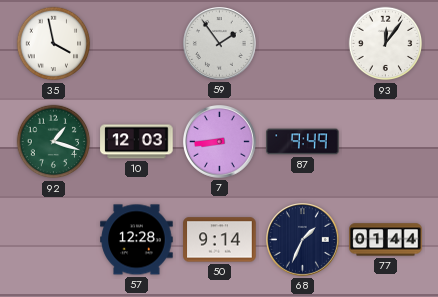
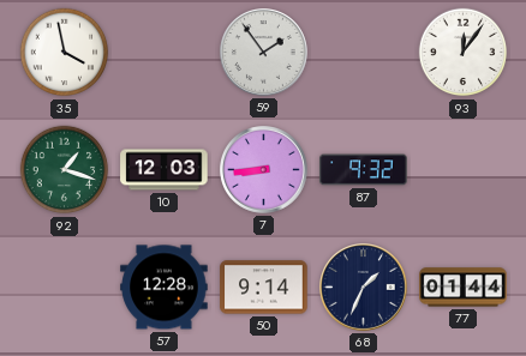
87: 9:49 -> 9:32 (364, 170)
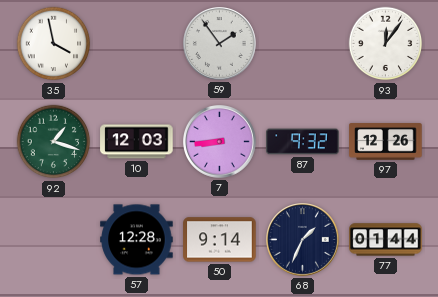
97: none -> 12:26 (386, 142)
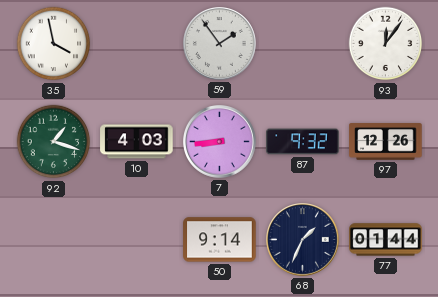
10: 12:03 -> 4:03 (137, 142)
57: 12:28 -> none (137, 240)
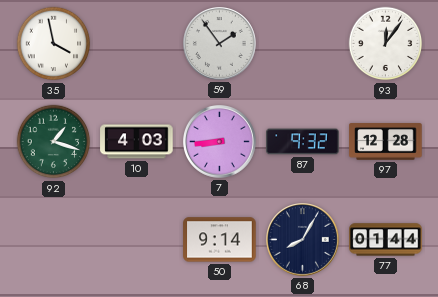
97: 12:26 -> 12:28 (386, 142)
68: 1:34 -> 8:05 (303, 240)
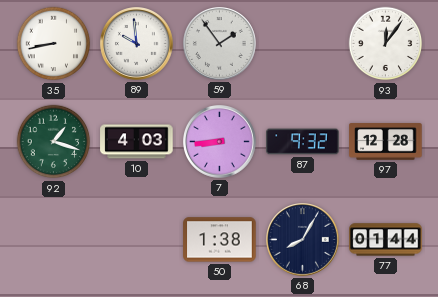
35: 3:58 -> 8:43 (54, 44)
89: none -> 9:59 (137, 44)
50: 9:14 -> 1:38 (220, 240)
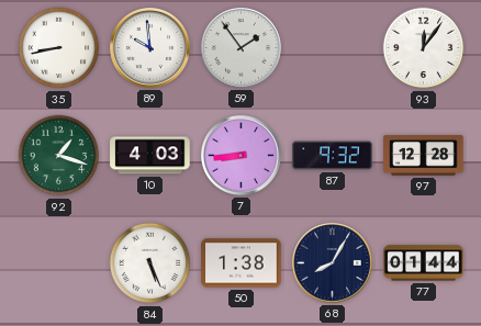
84: none -> 5:26 (150, 263)
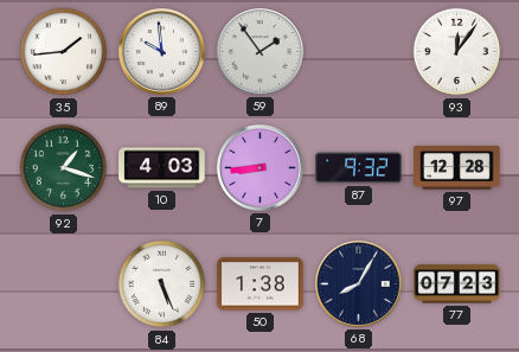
35: 8:43 -> 1:44 (64, 52)
77: 01:44 -> 07:23 (457, 284)
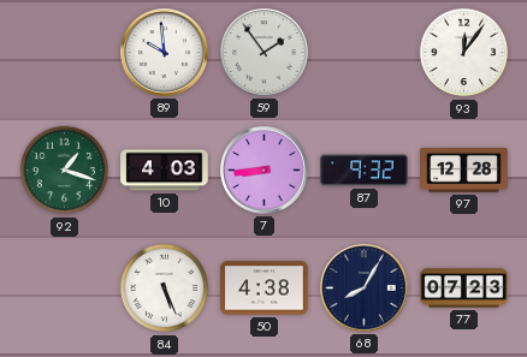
35: 1:44 -> none (64, 52)
50: 1:38 -> 4:38 (265, 288)
